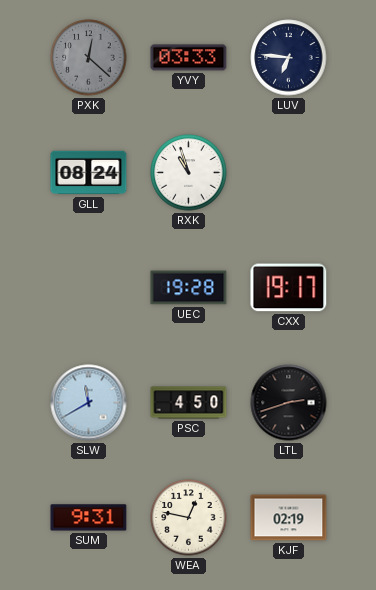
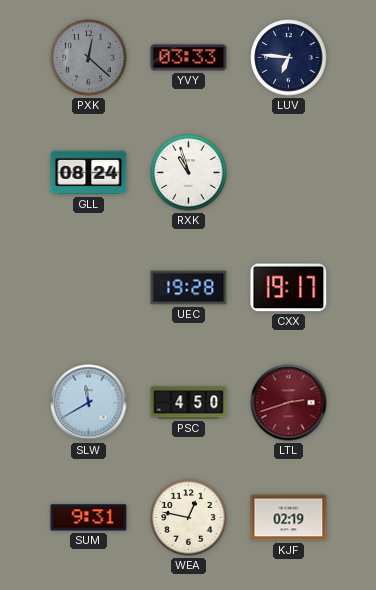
LTL dial: black -> burgundy (289, 403)
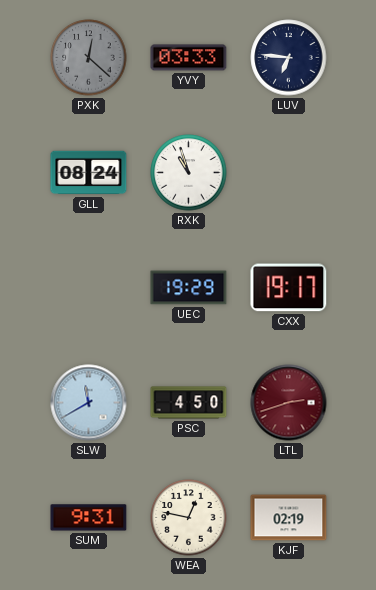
UEC: 19:28 -> 19:29 (189, 288)
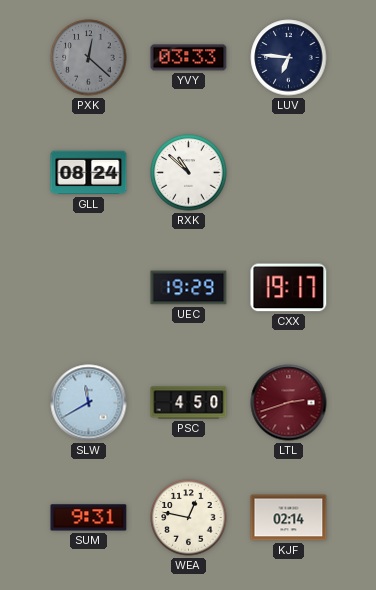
RXK: 10:57 -> 10:52 (189, 173)
KJF: 02:19 -> 02:14 (289, 518)
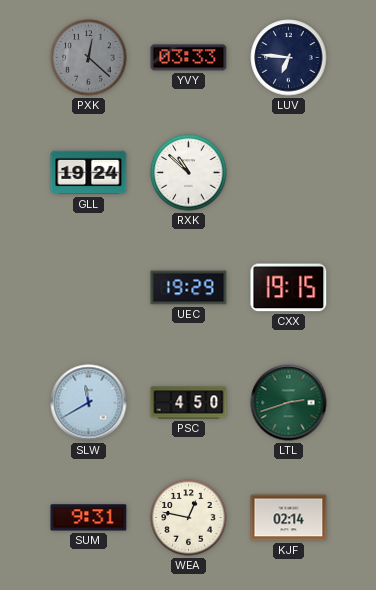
GLL: 08:24 -> 19:24 (89, 173)
CXX: 19:17 -> 19:15 (289, 288)
LTL dial: burgundy -> green (289, 403)
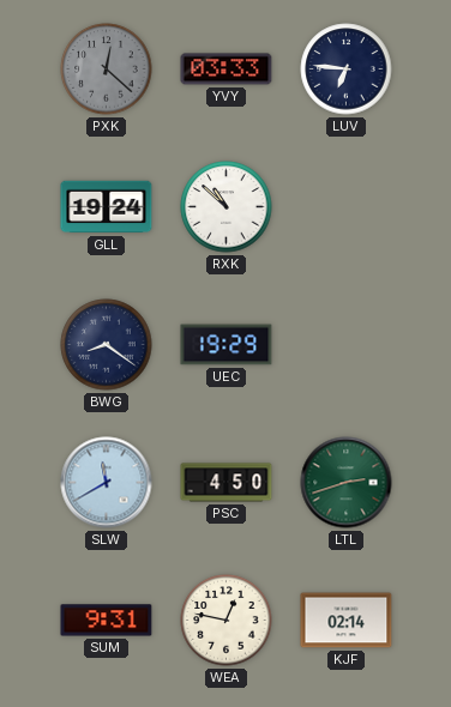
BWG: none -> 8:21 (107, 345)
CXX: 19:15 -> none (289, 288)
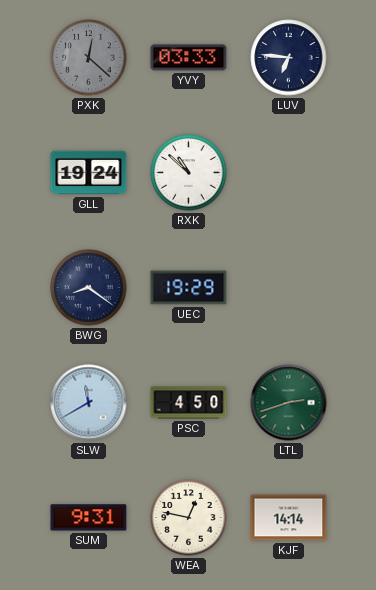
KJF: 02:14 -> 14:14 (289, 518)
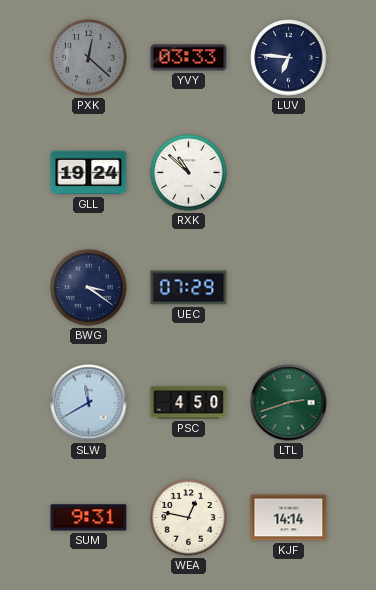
BWG: 8:21 -> 3:21 (89, 288)
UEC: 19:29 -> 07:29 (189, 288)
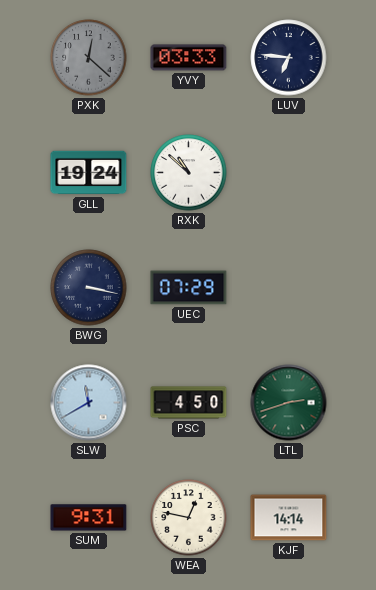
BWG: 3:21 -> 3:17 (89, 288)
